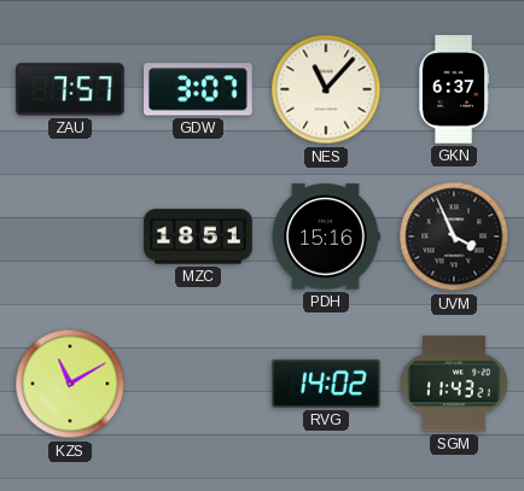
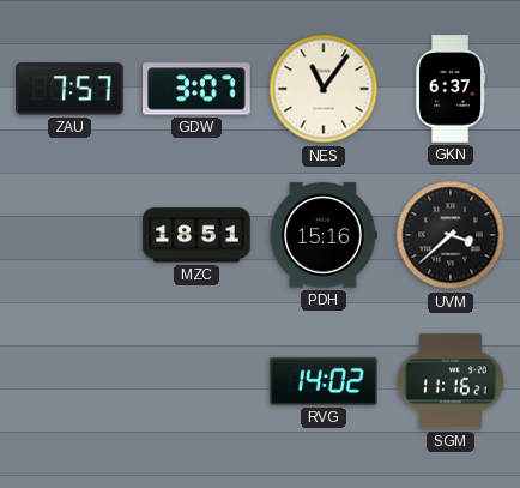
NES: 11:07 -> 11:06 (324, 89)
UVM: 3:56 -> 3:38 (451, 235)
KZS: 11:10 -> none (70, 384)
SGM: 11:43 -> 11:16 (451, 381)
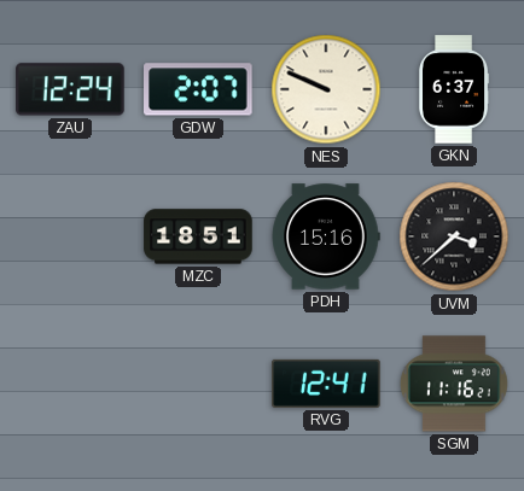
ZAU: 7:57 -> 12:24 (70, 89)
GDW: 3:07 -> 2:07 (199, 89)
NES: 11:06 -> 9:49 (326, 89)
RVG: 14:02 -> 12:41 (326, 384)
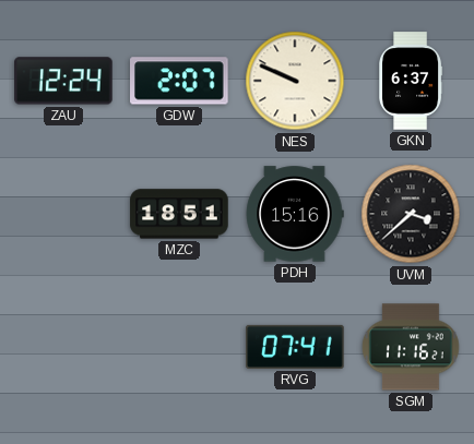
RVG: 12:41 -> 07:41 (295, 347)
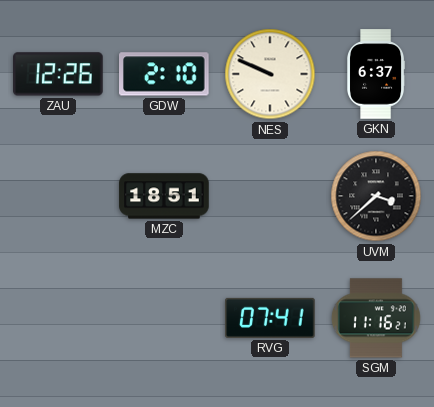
ZAU: 12:24 -> 12:26 (58, 74)
GDW: 2:07 -> 2:10 (165, 74)
PDH: 15:16 -> none (295, 214)
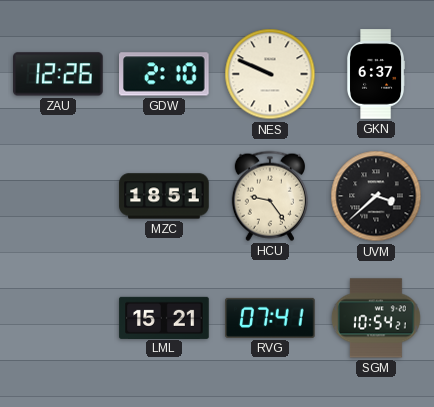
HCU: none -> 9:24 (270, 196)
LML: none -> 15:21 (164, 317)
SGM: 11:16 -> 10:54 (376, 318)
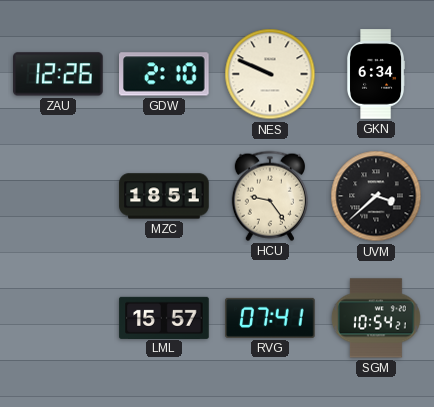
GKN: 6:37 -> 6:34 (377, 74)
LML: 15:21 -> 15:57 (164, 317)
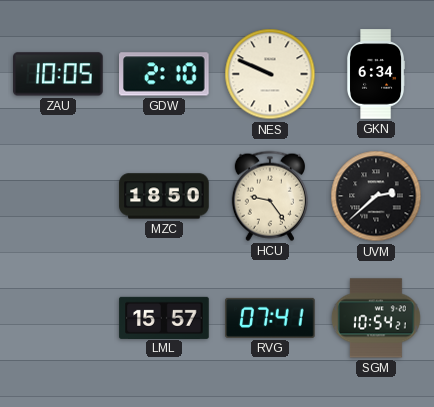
ZAU: 12:26 -> 10:05 (58, 74)
MZC: 18:51 -> 18:50 (164, 196)
UVM: 3:38 -> 2:38 (376, 196)
